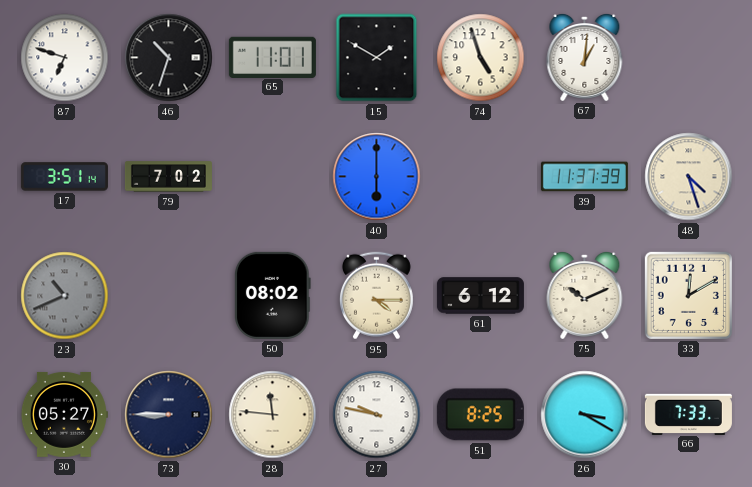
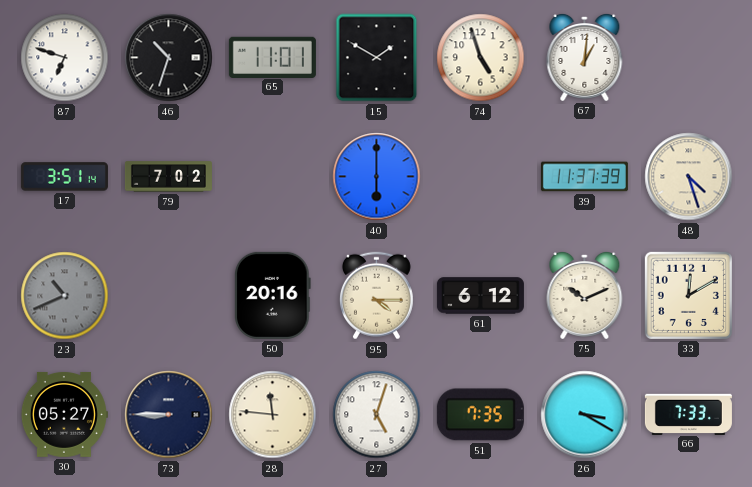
50: 08:02 -> 20:16 (272, 295)
27: 9:47 -> 5:03 (377, 415)
51: 8:25 -> 7:35 (480, 415)
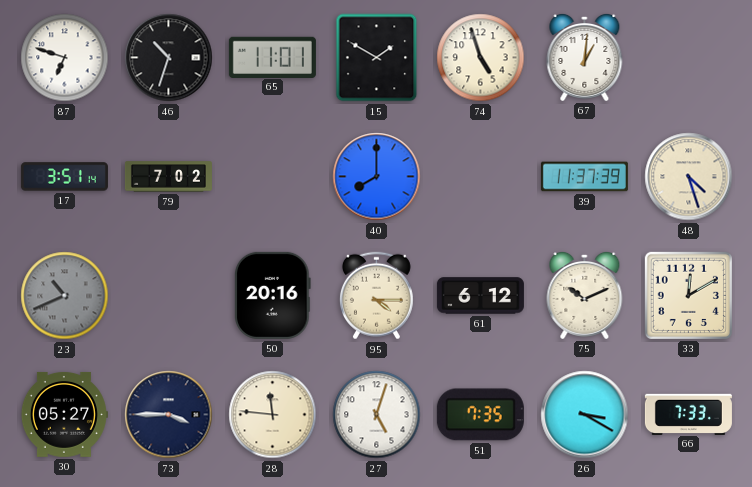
40: 6:00 -> 8:00 (377, 177)
73: 8:45 -> 3:45 (169, 415)
